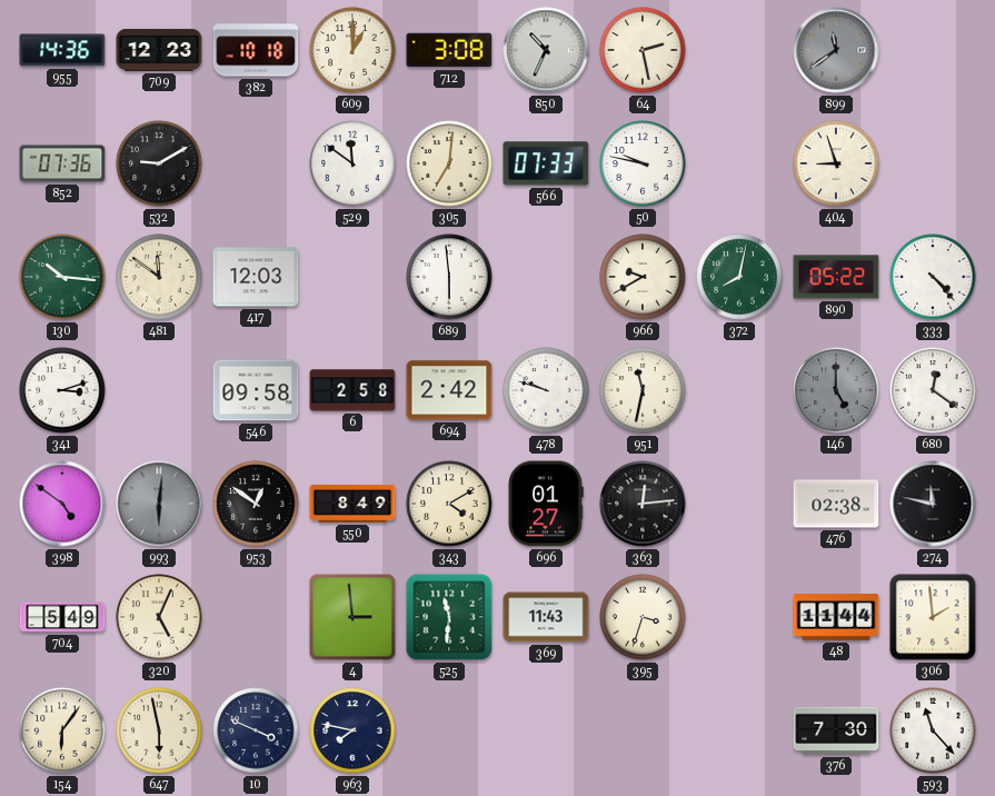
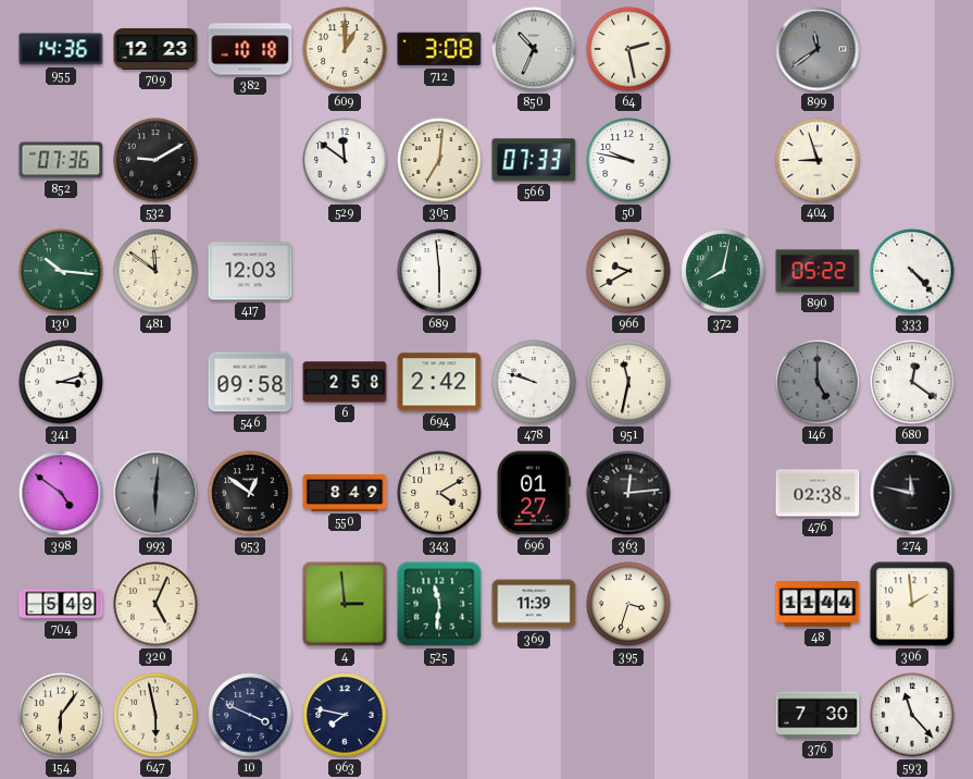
369: 11:43 -> 11:39 (534, 604)
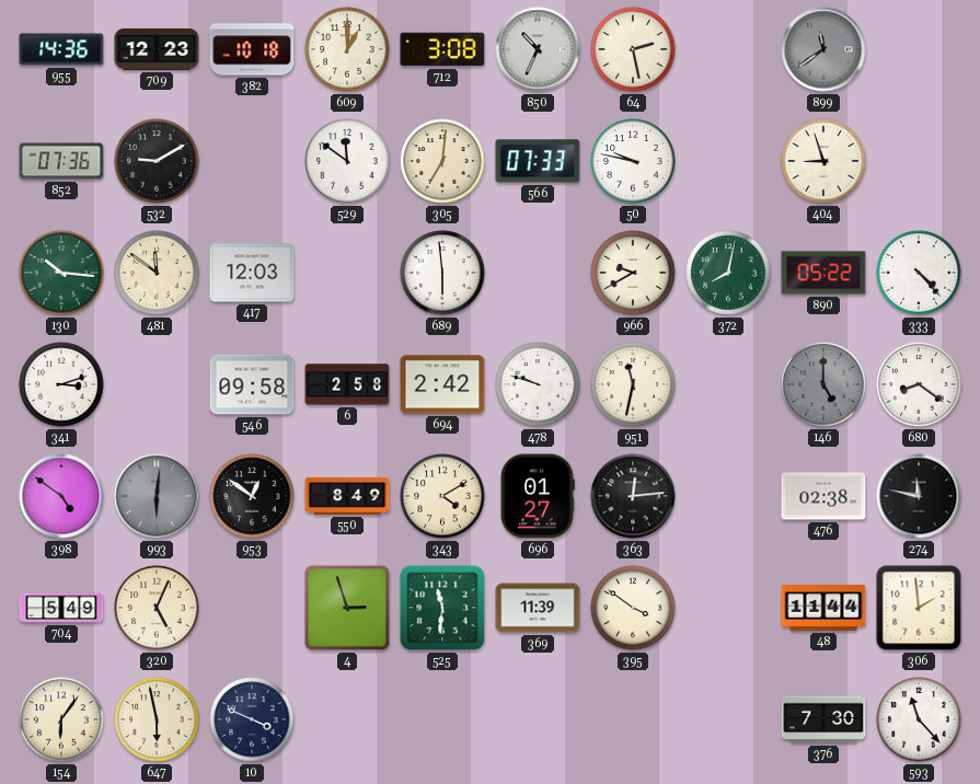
680: 12:21 -> 8:21 (919, 384)
4: 2:59 -> 2:57 (347, 608)
395: 3:33 -> 3:51 (633, 608)
963: 7:47 -> none (345, 715)
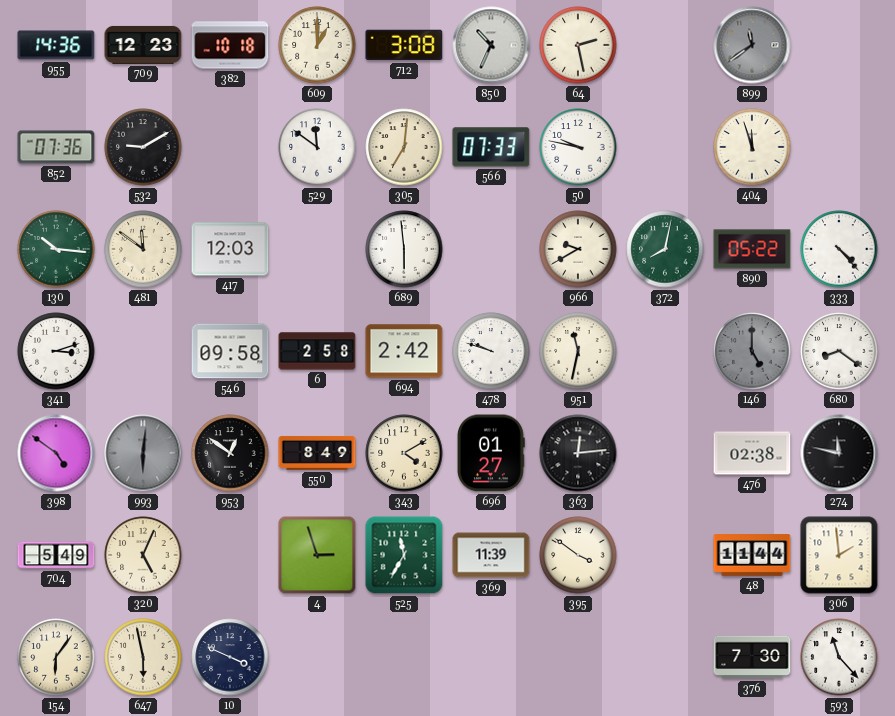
404: 8:57 -> 11:57 (752, 147)
525: 11:31 -> 11:35 (404, 555)
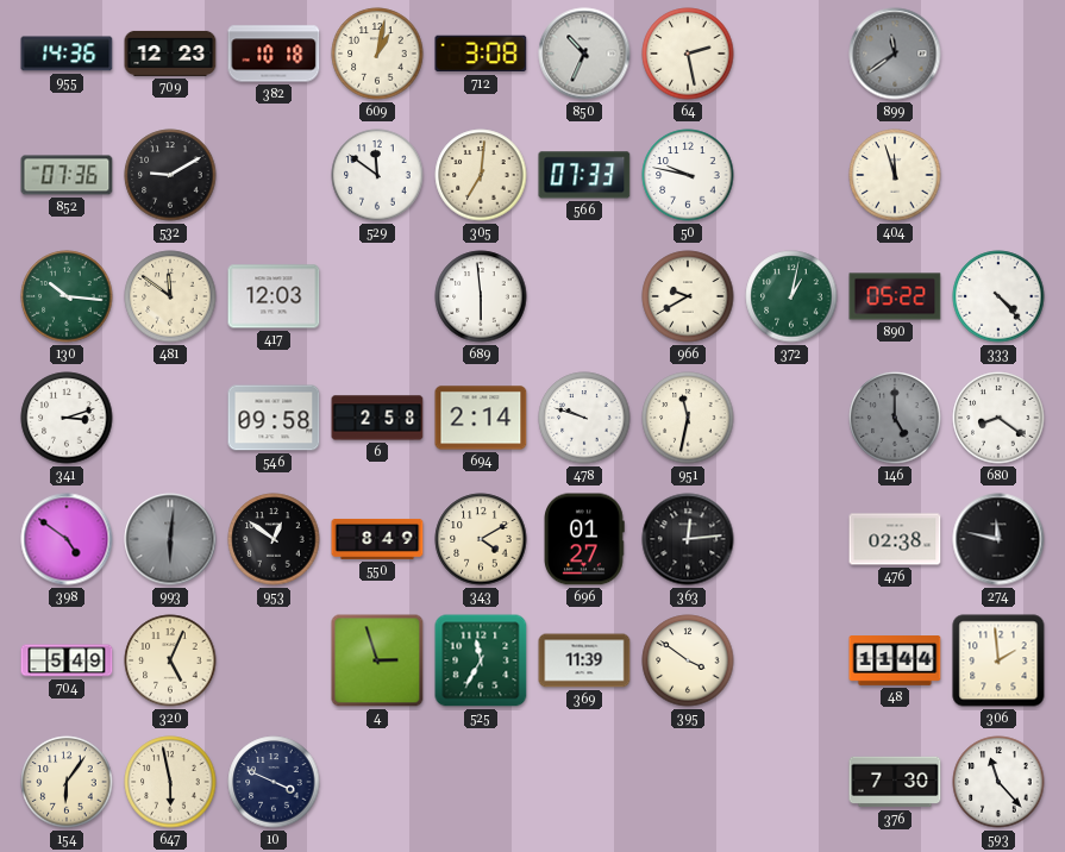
609: 1:00 -> 1:02 (377, 54)
372: 8:02 -> 1:02 (791, 296)
694: 2:42 -> 2:14 (481, 418)
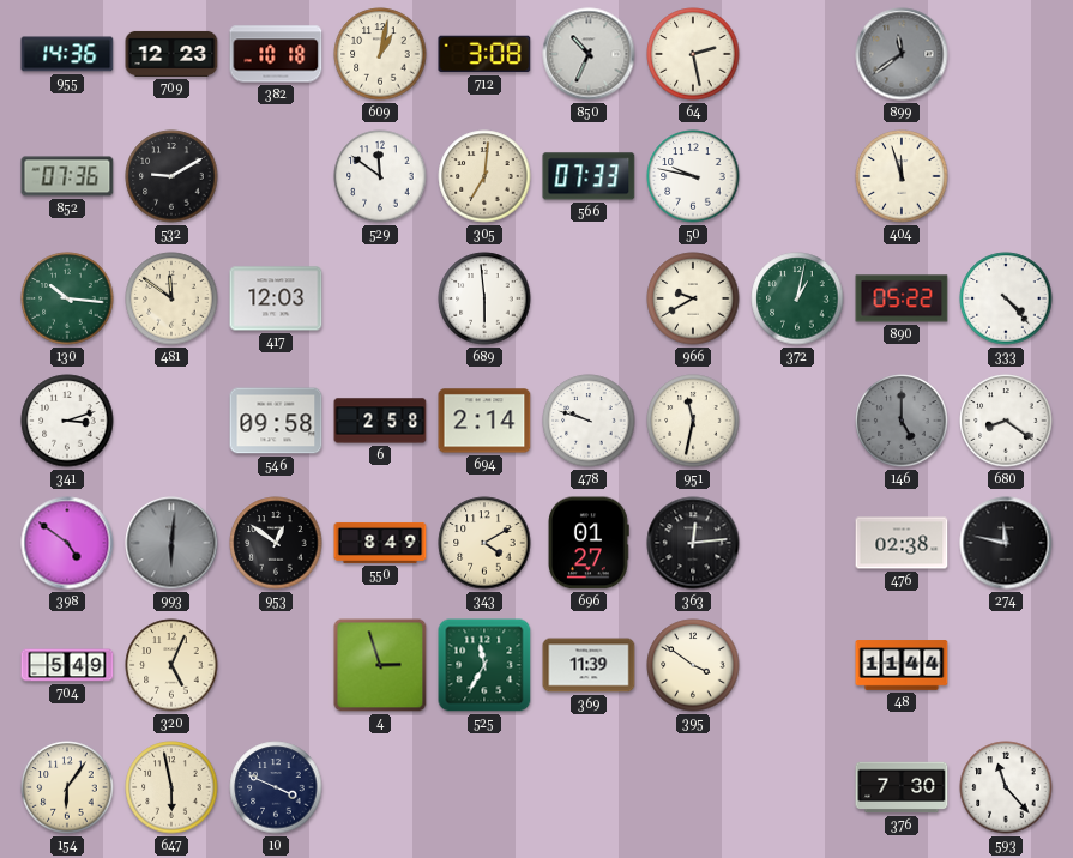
306: 1:59 -> none (998, 660)
